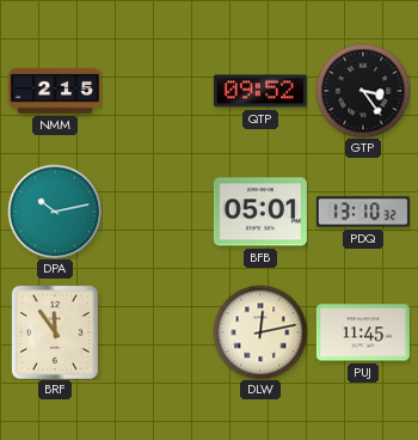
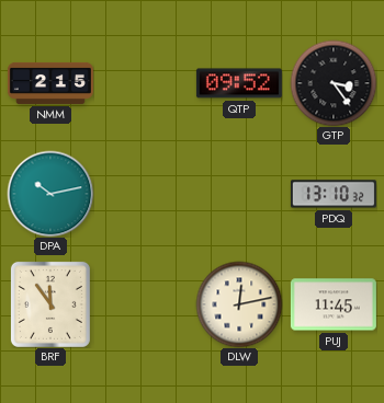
BFB: 05:01 -> none (260, 212)
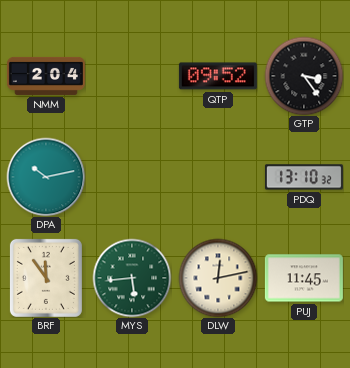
NMM: 2:15 -> 2:04 (46, 76)
MYS: none -> 5:44 (132, 278)
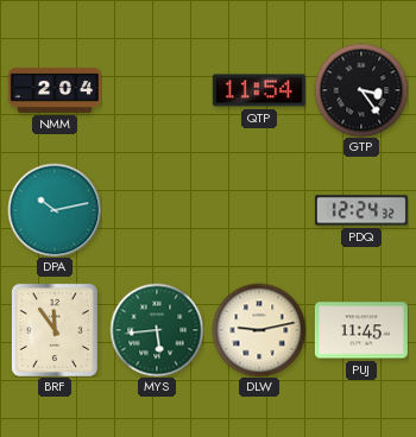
QTP: 09:52 -> 11:54 (259, 90)
PDQ: 13:10 -> 12:24 (361, 210)
DLW: 12:13 -> 9:13 (259, 330)
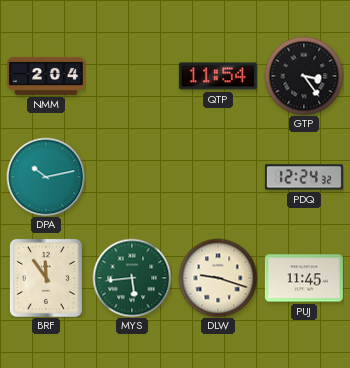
DLW: 9:13 -> 9:18 (218, 278)
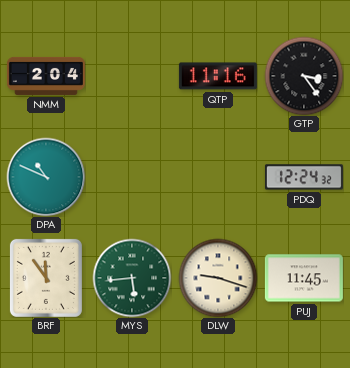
QTP: 11:54 -> 11:16 (218, 76)
DPA: 10:13 -> 10:49 (46, 177)
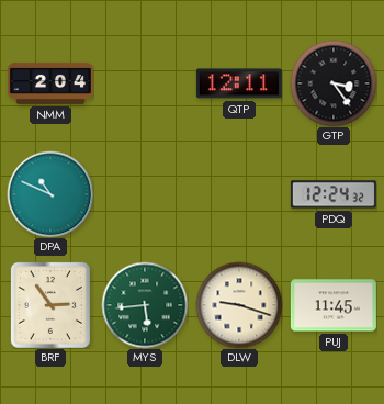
QTP: 11:16 -> 12:11 (239, 83)
BRF: 11:54 -> 2:54 (50, 305)
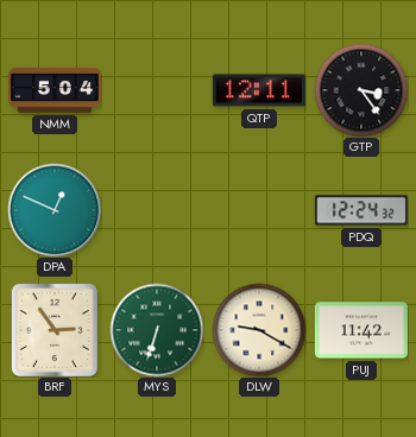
NMM: 2:04 -> 5:04 (55, 90)
DPA: 10:49 -> 12:49 (55, 210)
MYS: 5:44 -> 6:33 (157, 330)
DLW: 9:18 -> 9:20 (259, 330)
PUJ: 11:45 -> 11:42 (361, 330)
